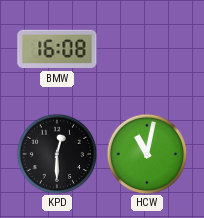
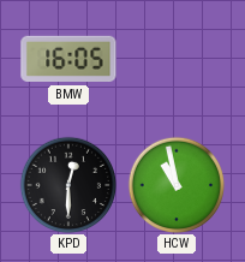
BMW: 16:08 -> 16:05 (68, 59)
HCW: 11:02 -> 10:58 (177, 185)
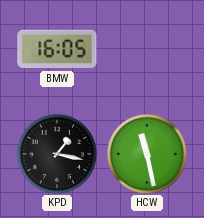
KPD: 12:30 -> 1:17 (57, 154)
HCW: 10:58 -> 11:28 (147, 154)
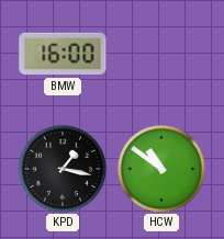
BMW: 16:05 -> 16:00 (63, 54)
HCW: 11:28 -> 10:51 (161, 169)
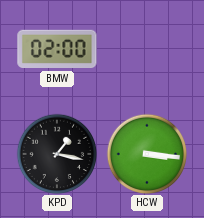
BMW: 16:00 -> 02:00 (57, 49)
HCW: 10:51 -> 3:16 (147, 154)
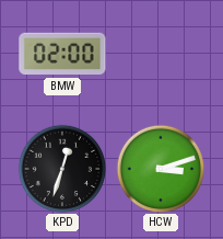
KPD: 1:17 -> 12:33 (62, 169)
HCW: 3:16 -> 3:12 (161, 169)
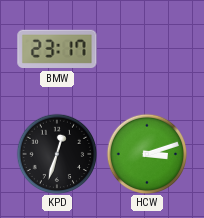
BMW: 02:00 -> 23:17 (57, 49)
